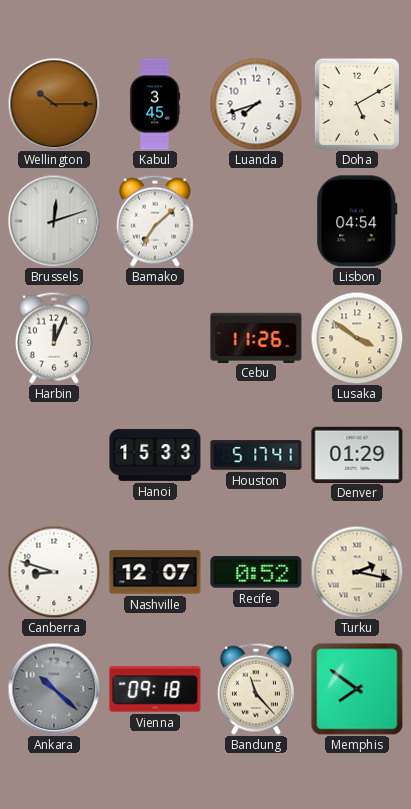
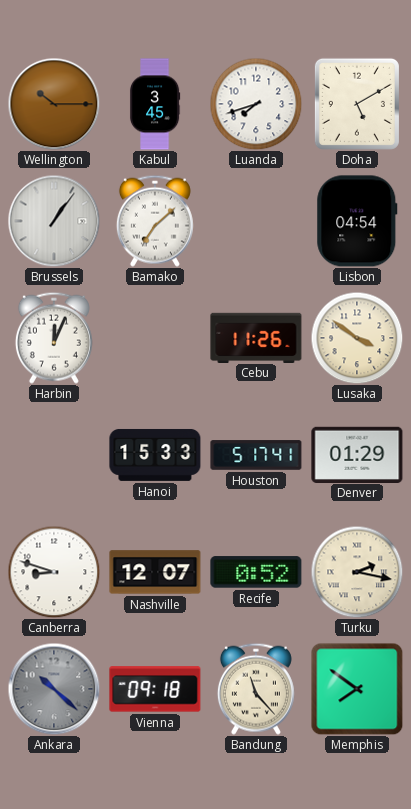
Brussels: 12:12 -> 1:06 (54, 221)
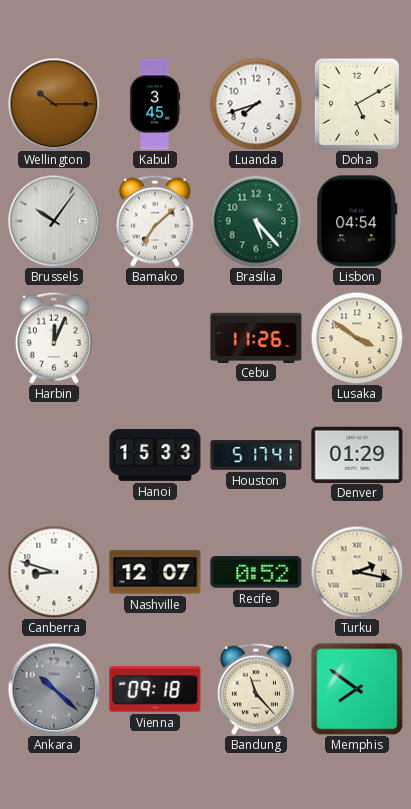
Brussels: 1:06 -> 10:06 (54, 221)
Brasilia: none -> 5:23 (256, 221)
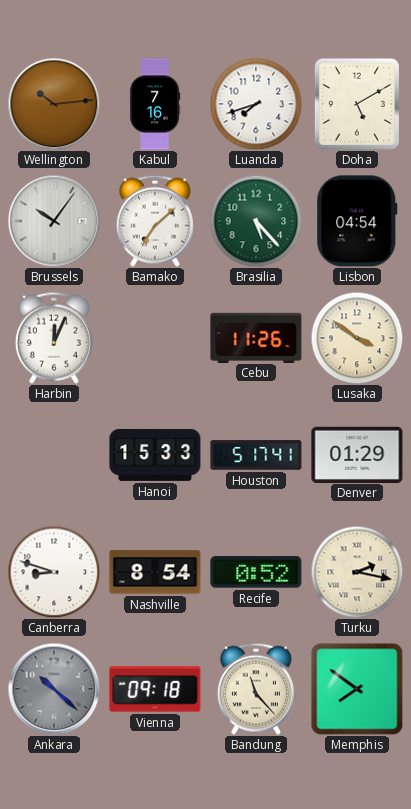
Wellington: 10:15 -> 10:14 (54, 104)
Kabul: 3:45 -> 7:16 (155, 104)
Nashville: 12:07 -> 8:54 (155, 572)
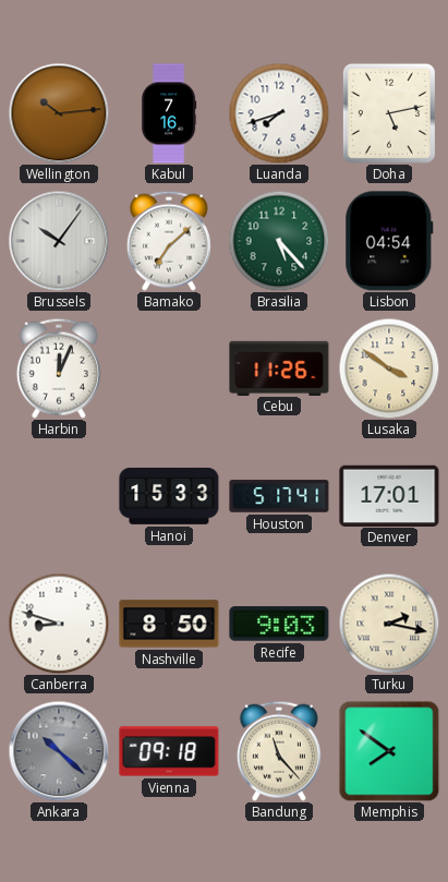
Doha: 5:10 -> 5:13 (389, 113)
Denver: 01:29 -> 17:01 (389, 495)
Nashville: 8:54 -> 8:50 (169, 624)
Recife: 0:52 -> 9:03 (279, 624)
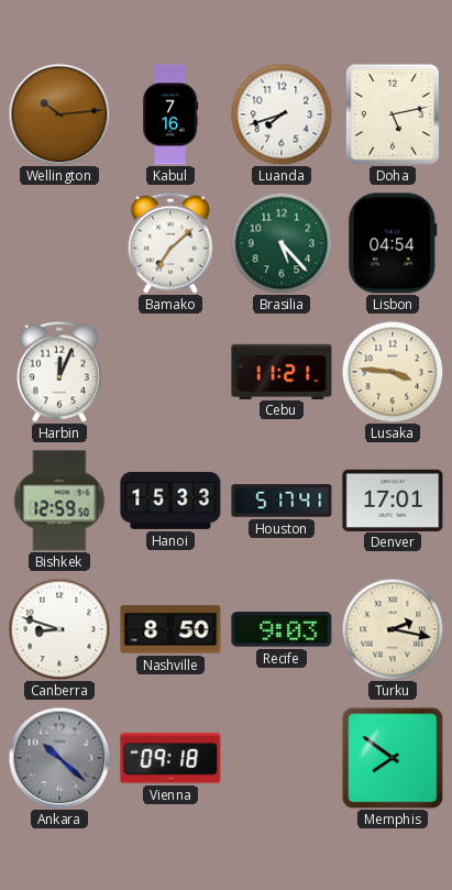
Brussels: 10:06 -> none (59, 241)
Cebu: 11:26 -> 11:21 (282, 371)
Lusaka: 3:51 -> 3:46 (393, 372)
Bishkek: none -> 12:59 (59, 501)
Bandung: 11:23 -> none (279, 751)
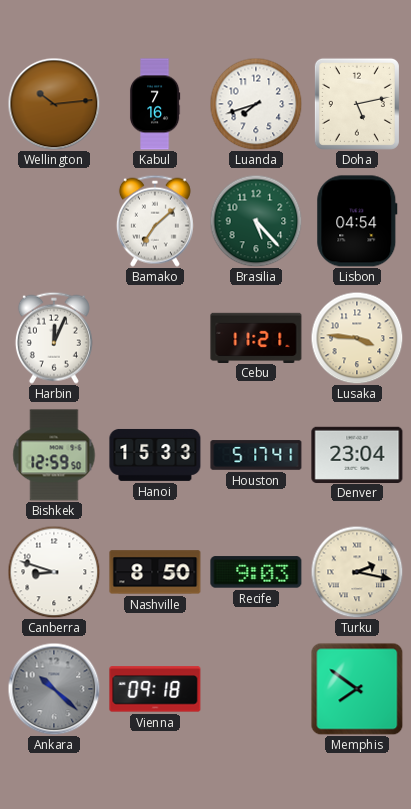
Denver: 17:01 -> 23:04 (357, 454)
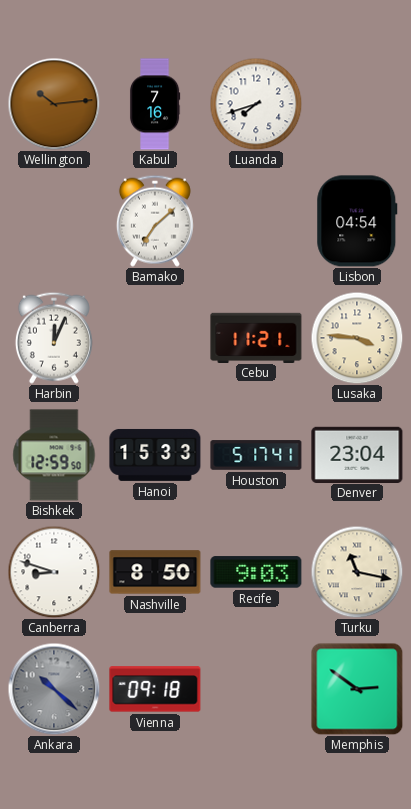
Doha: 5:13 -> none (357, 104)
Brasilia: 5:23 -> none (256, 221)
Turku: 2:17 -> 11:17 (357, 572)
Memphis: 7:51 -> 2:51 (357, 689)
